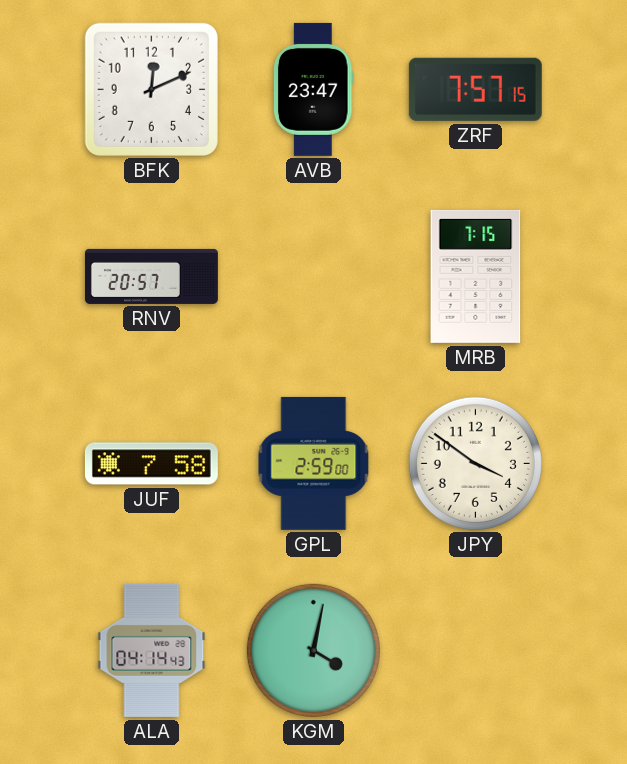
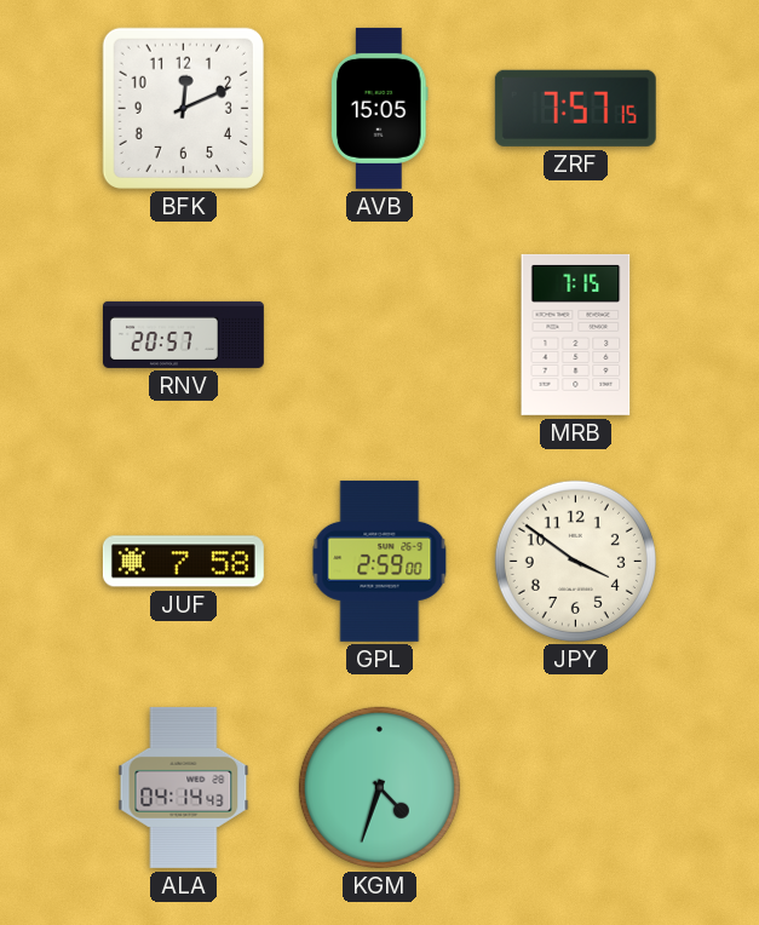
AVB: 23:47 -> 15:05 (379, 108)
KGM: 4:02 -> 4:33 (379, 787)
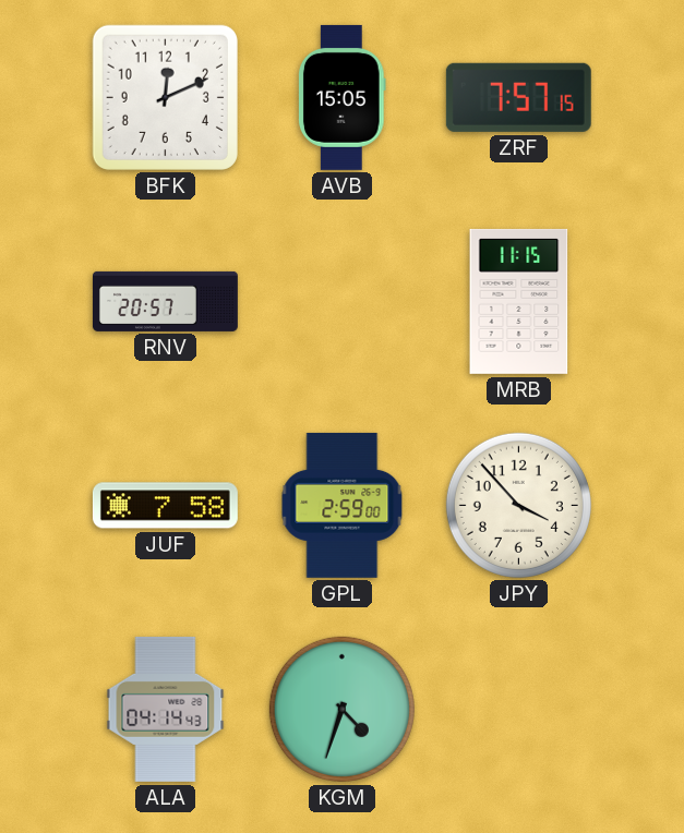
MRB: 7:15 -> 11:15 (519, 301)
JPY: 3:51 -> 3:53 (518, 505)
